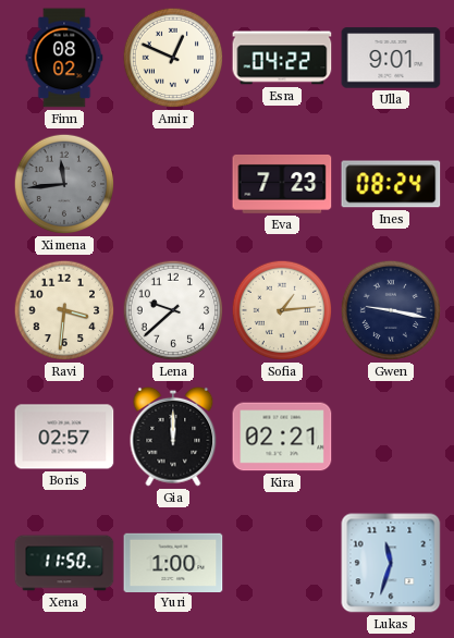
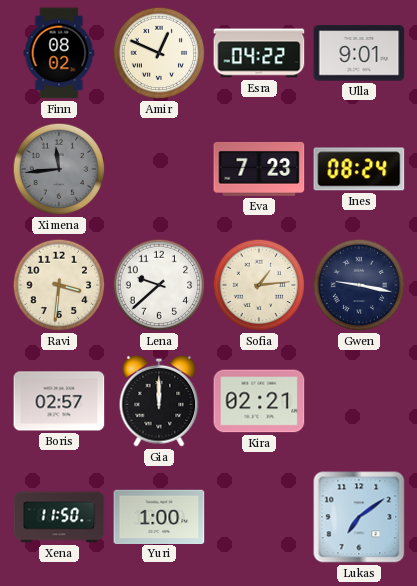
Lukas: 11:33 -> 7:09 (359, 517)
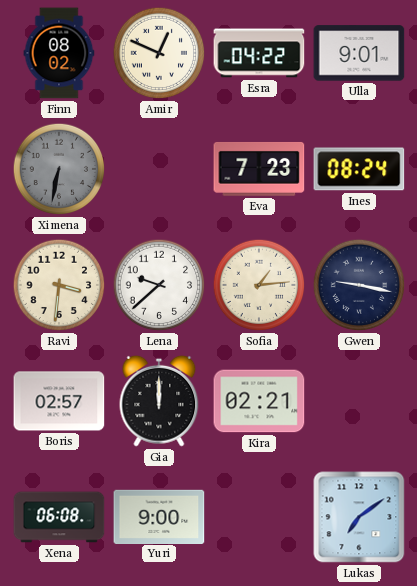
Ximena: 11:44 -> 6:32 (59, 169)
Xena: 11:50 -> 06:08 (59, 517)
Yuri: 1:00 -> 9:00 (159, 516)
